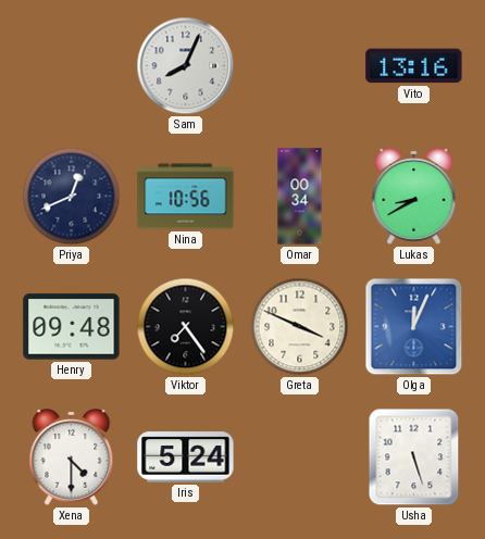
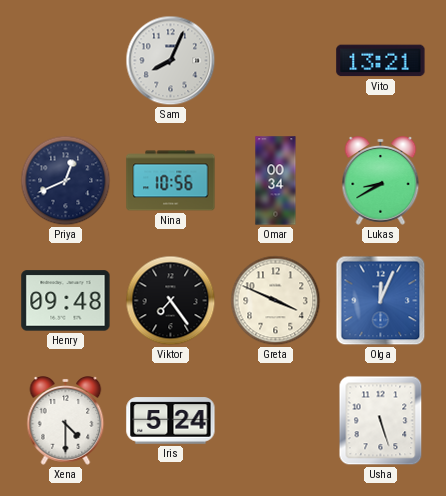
Vito: 13:16 -> 13:21 (381, 61)
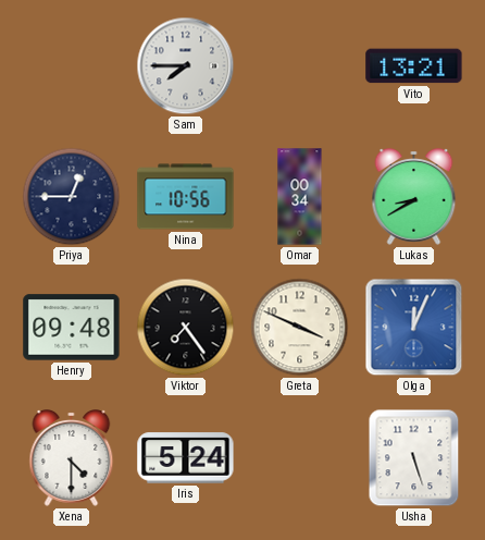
Sam: 8:04 -> 7:45 (186, 66)
Priya: 12:41 -> 12:45 (72, 197)
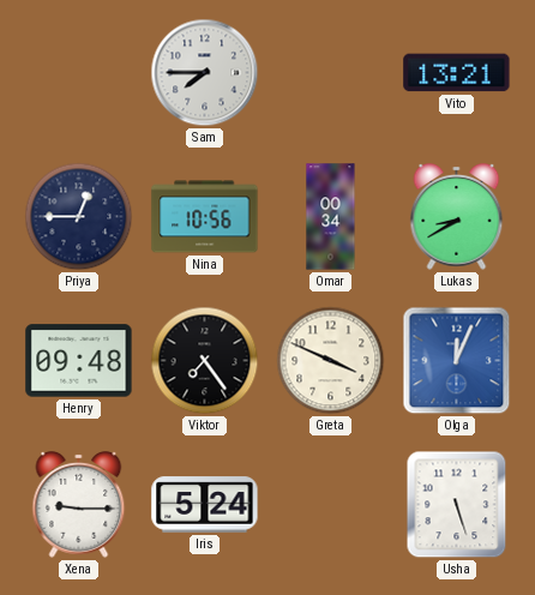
Xena: 4:30 -> 9:15 (79, 505)
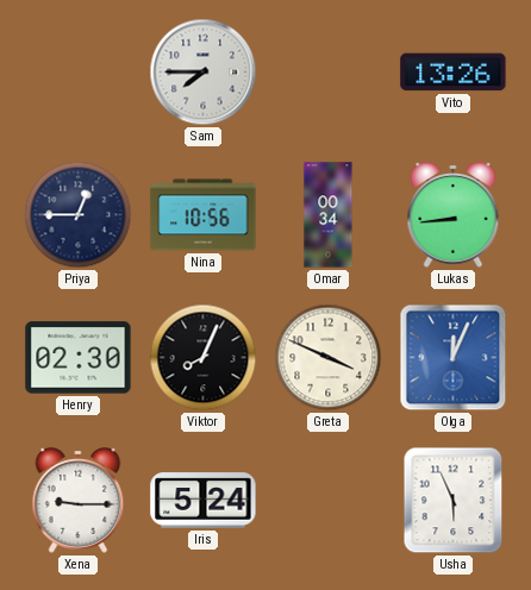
Vito: 13:21 -> 13:26 (454, 73)
Lukas: 8:40 -> 8:44 (454, 215)
Henry: 09:48 -> 02:30 (79, 358)
Viktor: 7:24 -> 8:04 (204, 358)
Usha: 5:27 -> 5:56 (454, 501)
